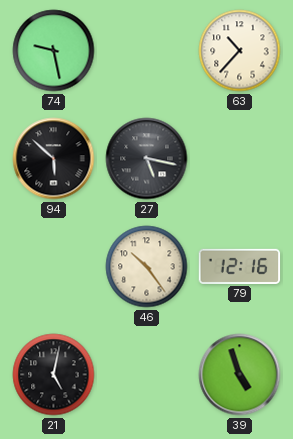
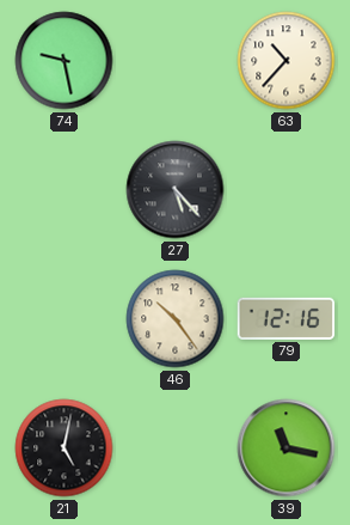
94: 5:52 -> none (54, 159)
27: 5:17 -> 5:23 (176, 190)
39: 4:57 -> 11:17 (287, 448)
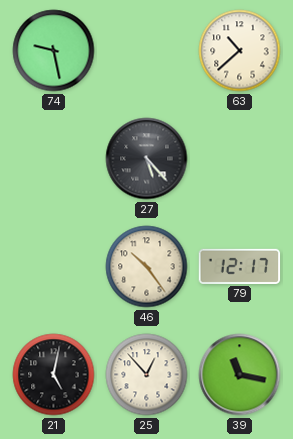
63: 10:37 -> 10:38 (240, 51)
79: 12:16 -> 12:17 (240, 266)
25: none -> 12:53 (147, 375)
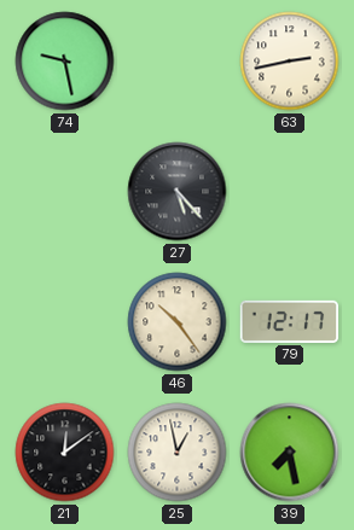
63: 10:38 -> 2:43 (290, 62)
21: 5:02 -> 12:09 (65, 453)
25: 12:53 -> 12:58 (178, 453)
39: 11:17 -> 7:28 (290, 453)
